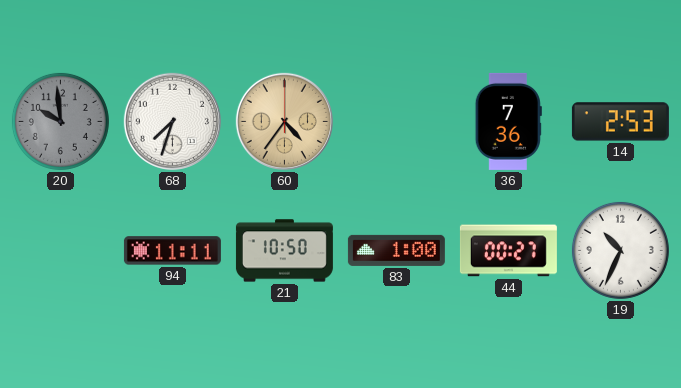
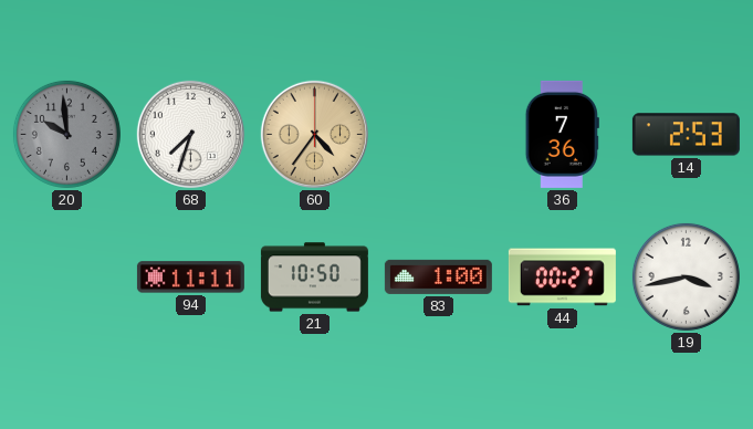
19: 10:34 -> 3:43 (686, 276)
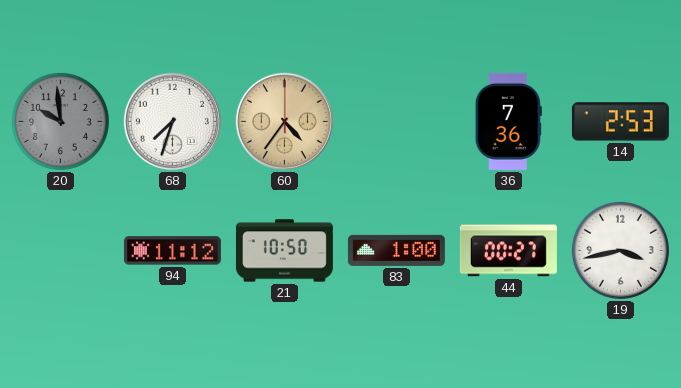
94: 11:11 -> 11:12 (172, 251)
